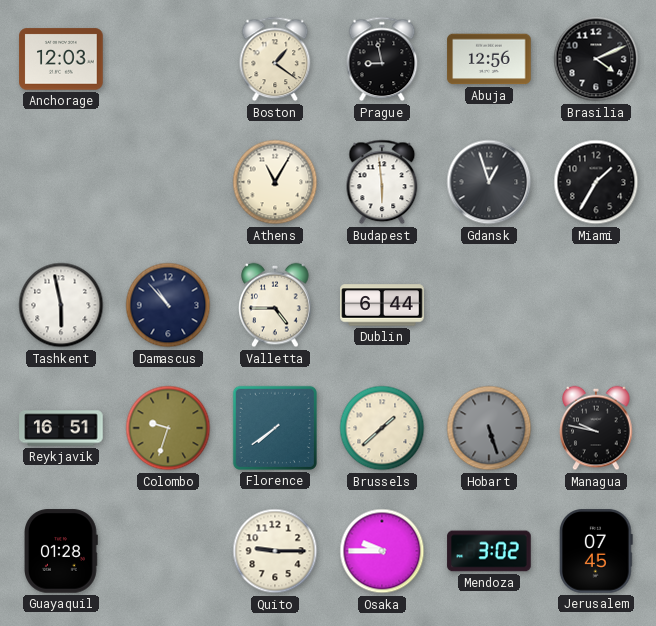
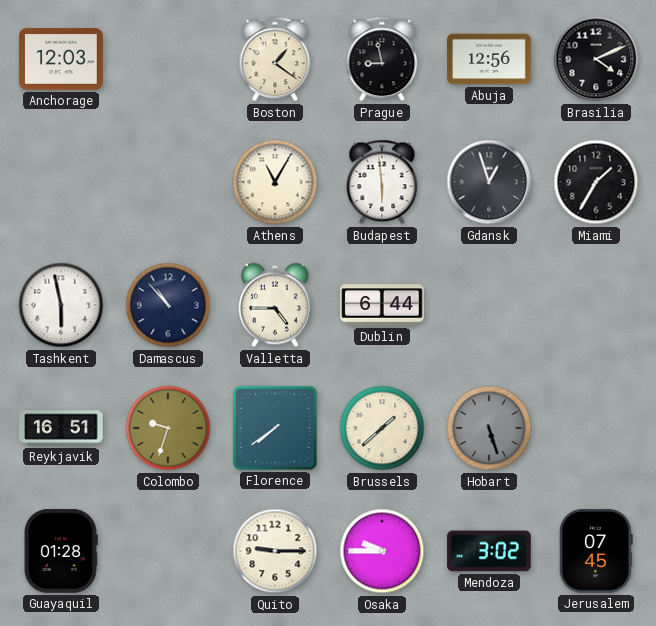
Managua: 9:47 -> none (596, 428)
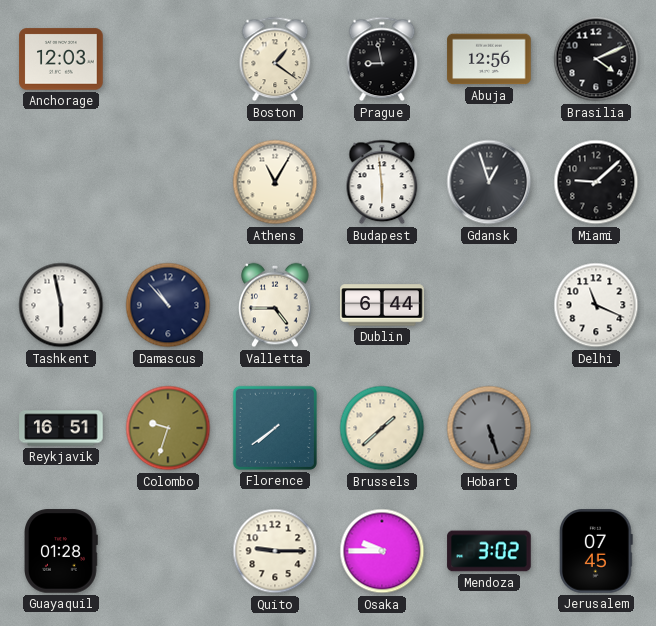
Miami: 1:35 -> 9:08 (596, 182)
Delhi: none -> 11:19 (596, 305)
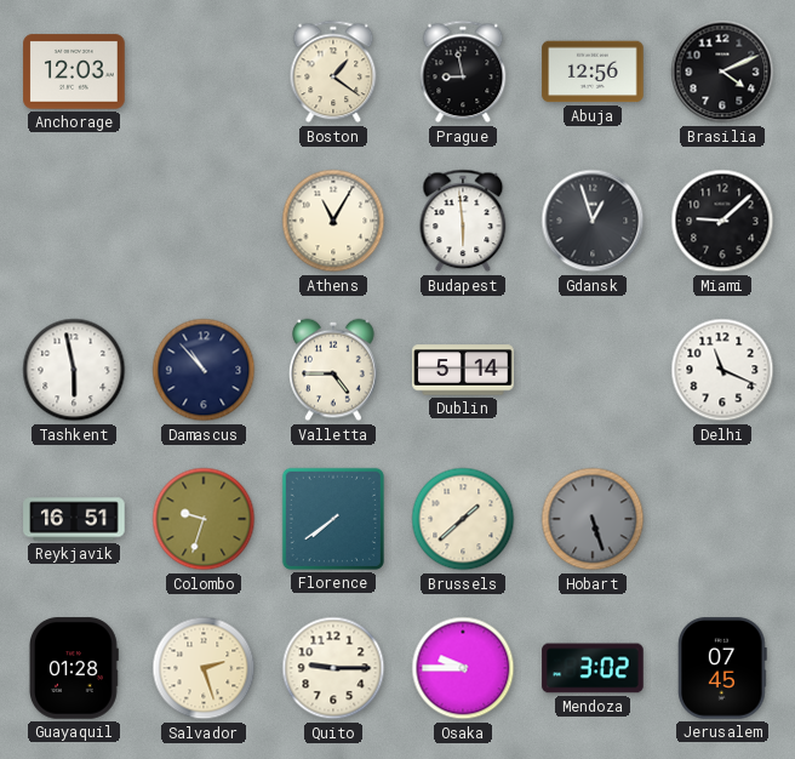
Dublin: 6:44 -> 5:14 (463, 370)
Salvador: none -> 2:27 (204, 668)
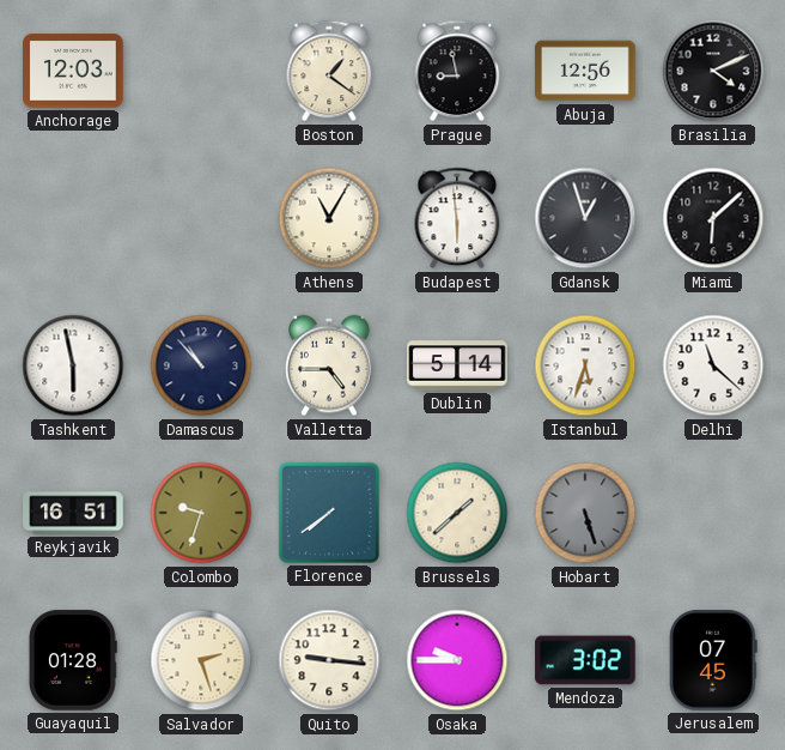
Miami: 9:08 -> 6:08 (713, 218)
Istanbul: none -> 5:33 (585, 365)
Delhi: 11:19 -> 11:22 (713, 365)
Quito: 9:15 -> 9:16 (329, 660)
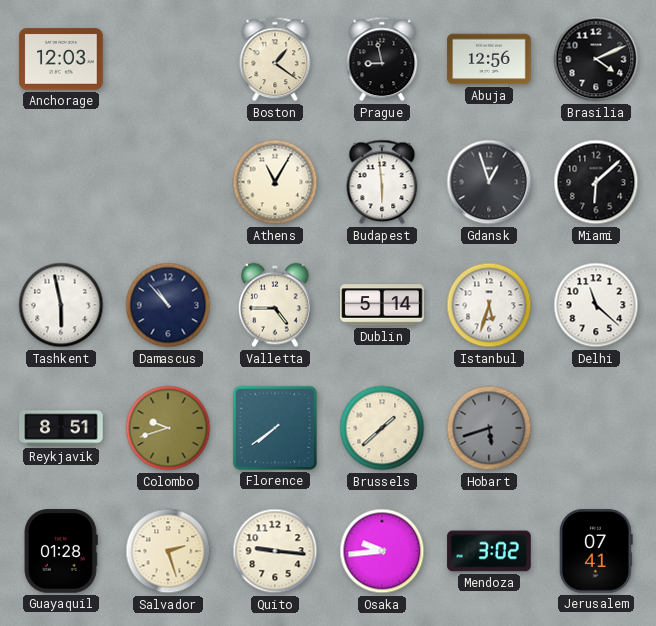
Reykjavik: 16:51 -> 8:51 (61, 428)
Colombo: 9:33 -> 9:42 (168, 428)
Hobart: 5:27 -> 5:42 (489, 428)
Osaka: 9:45 -> 9:44 (382, 551)
Jerusalem: 07:45 -> 07:41 (597, 551)
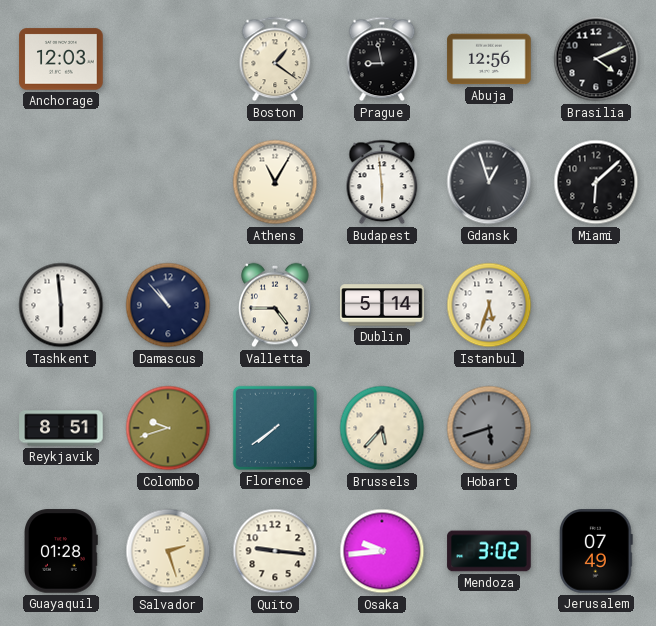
Tashkent: 5:58 -> 5:59 (61, 305)
Delhi: 11:22 -> none (596, 305)
Brussels: 1:38 -> 5:37 (382, 428)
Jerusalem: 07:41 -> 07:49 (597, 551)
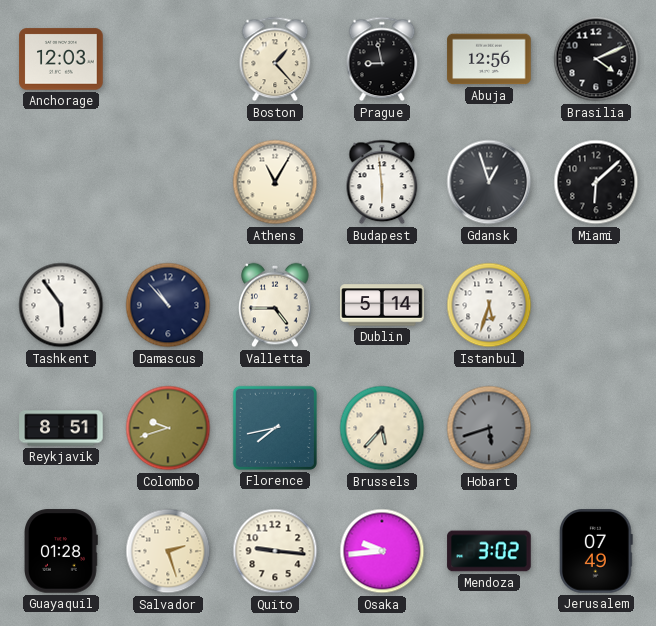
Boston: 1:21 -> 1:23 (275, 59)
Tashkent: 5:59 -> 5:54 (61, 305)
Florence: 7:39 -> 7:43 (275, 428)
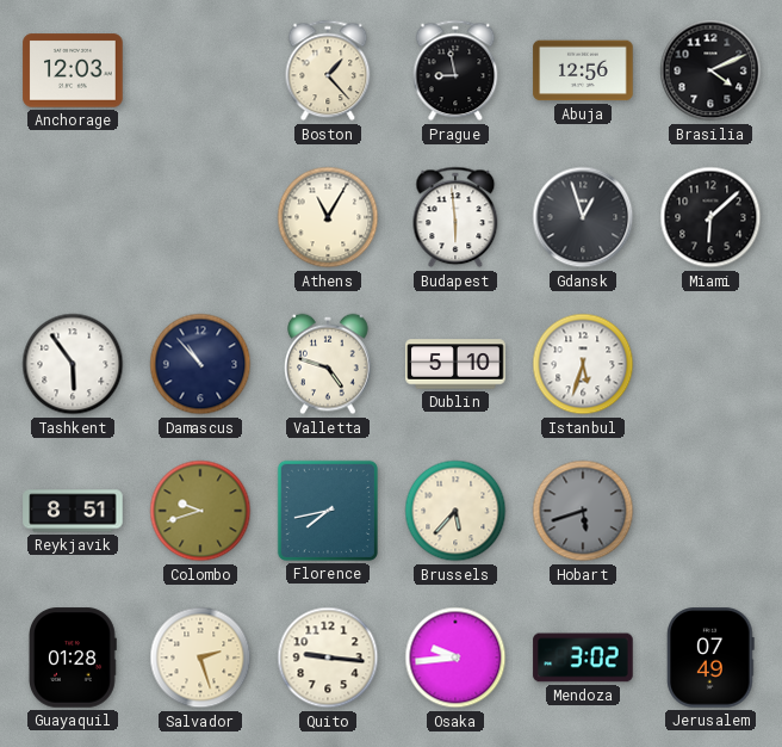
Valletta: 4:45 -> 4:48 (328, 364)
Dublin: 5:14 -> 5:10 (455, 364)
